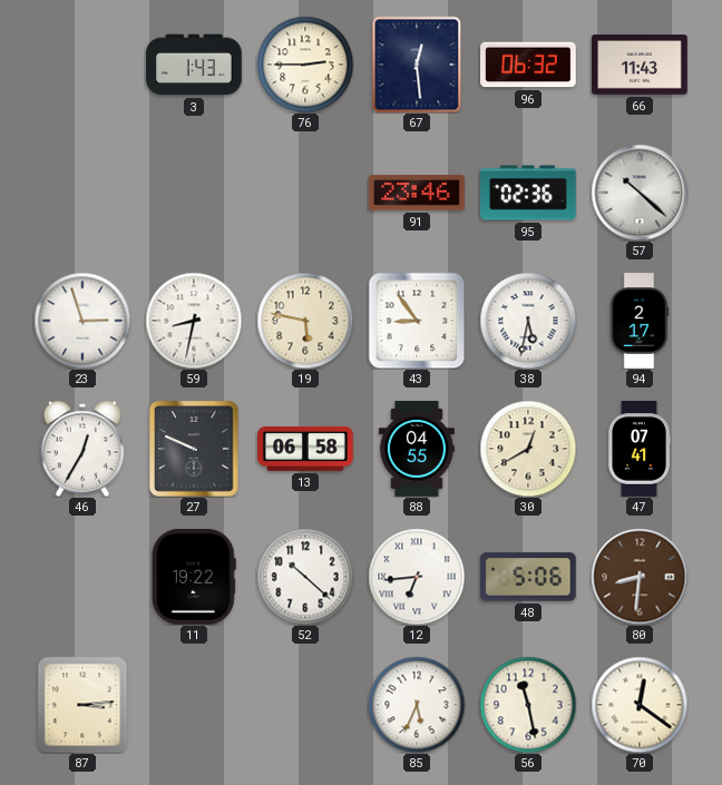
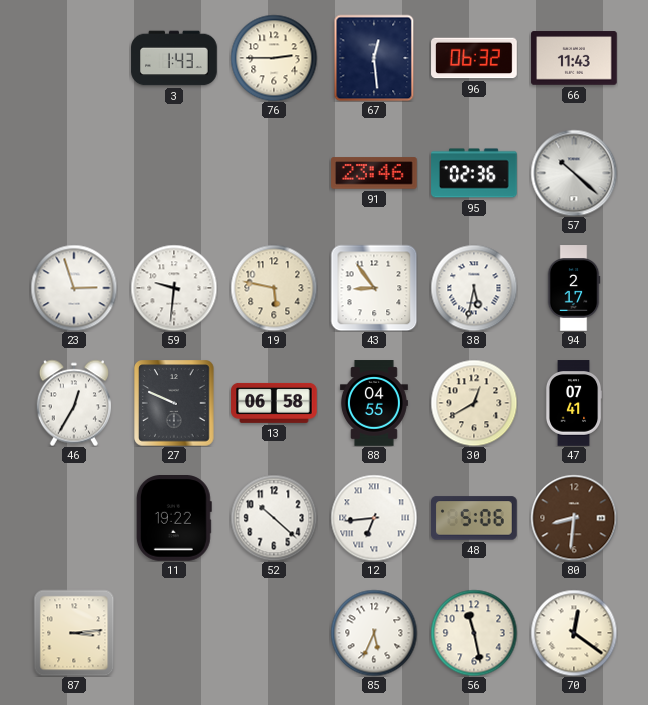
59: 8:32 -> 9:31 (174, 288)
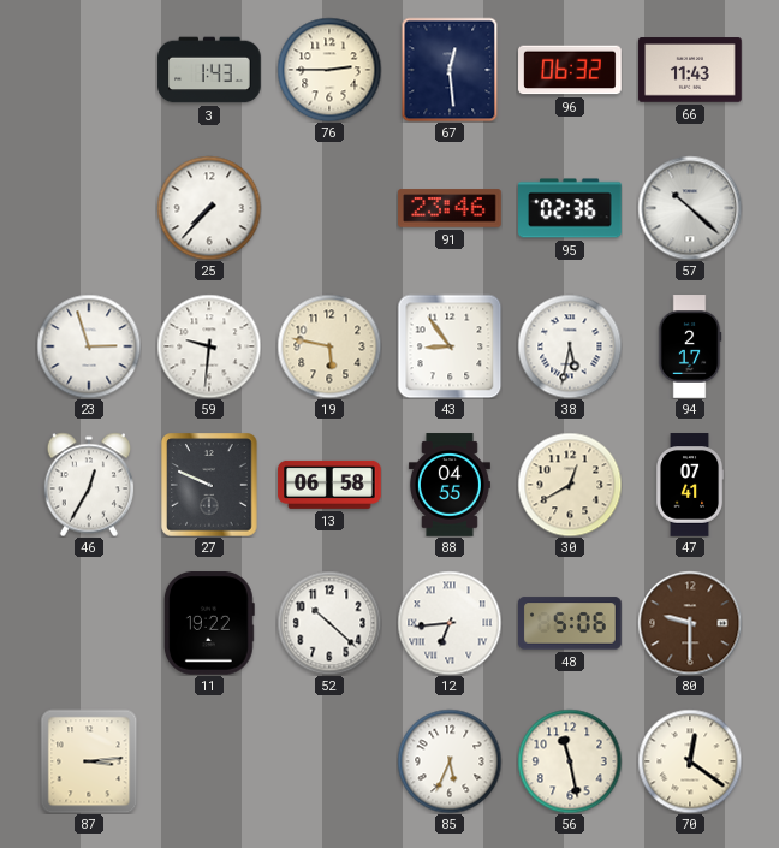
25: none -> 7:37 (209, 208)
80: 8:31 -> 9:30 (690, 623)
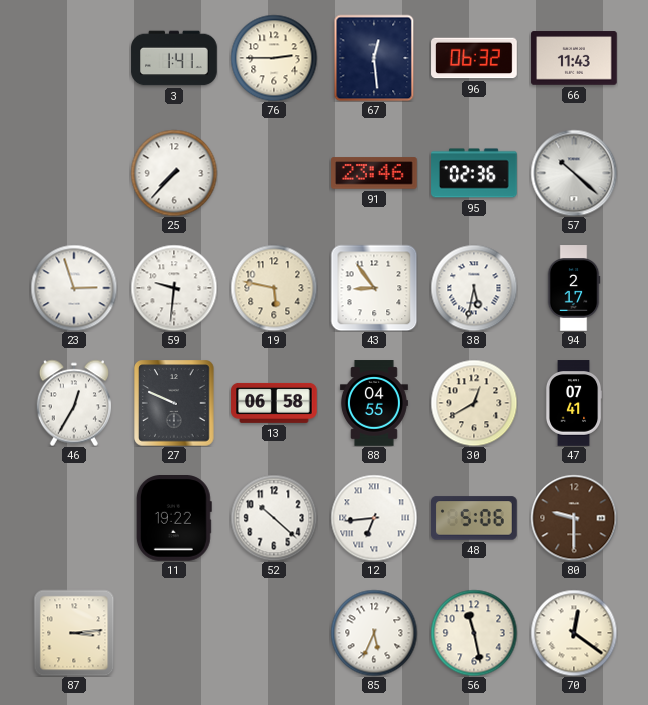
3: 1:43 -> 1:41 (174, 58)
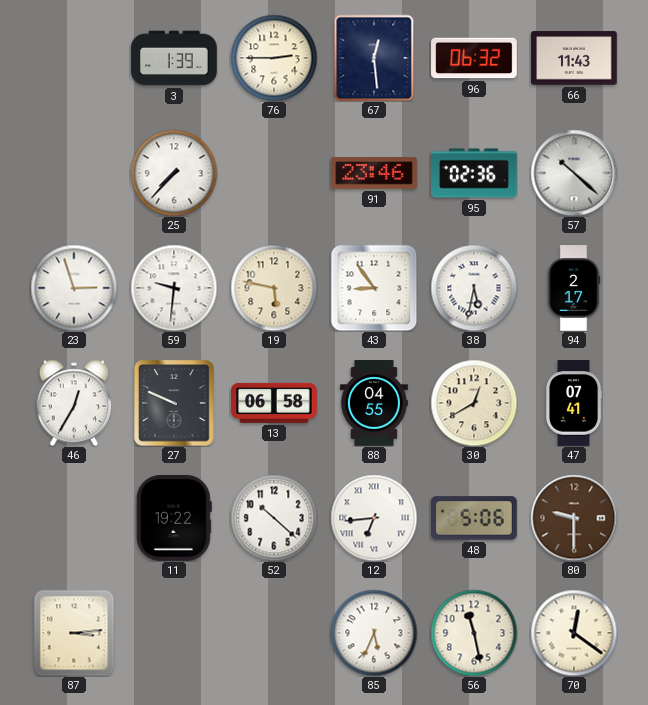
3: 1:41 -> 1:39 (174, 58)
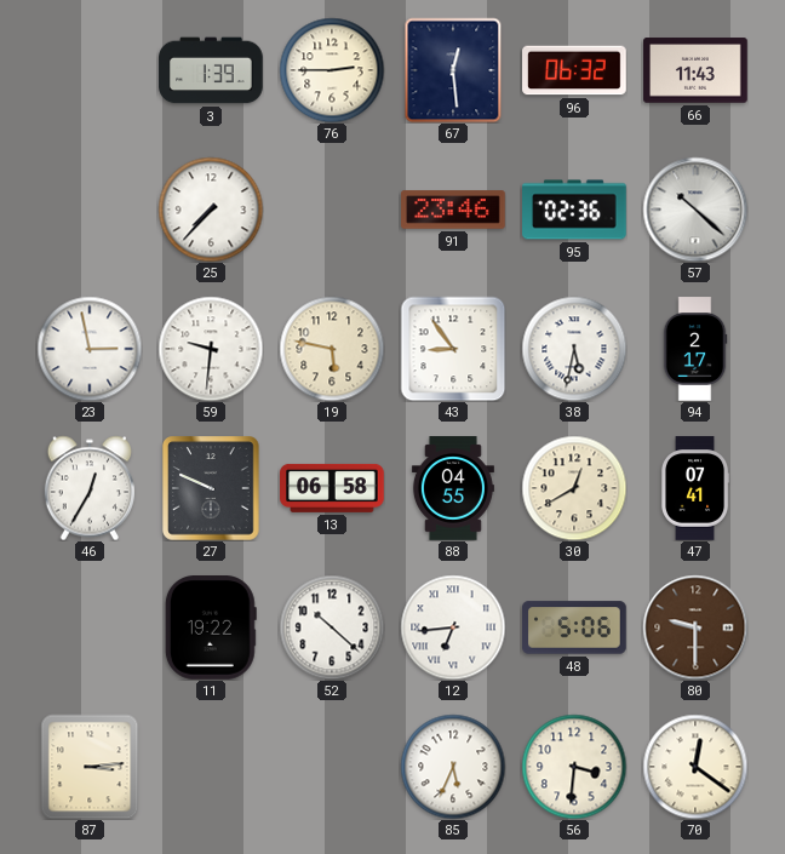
23: 2:57 -> 2:58 (90, 349)
56: 11:28 -> 3:31 (574, 767)
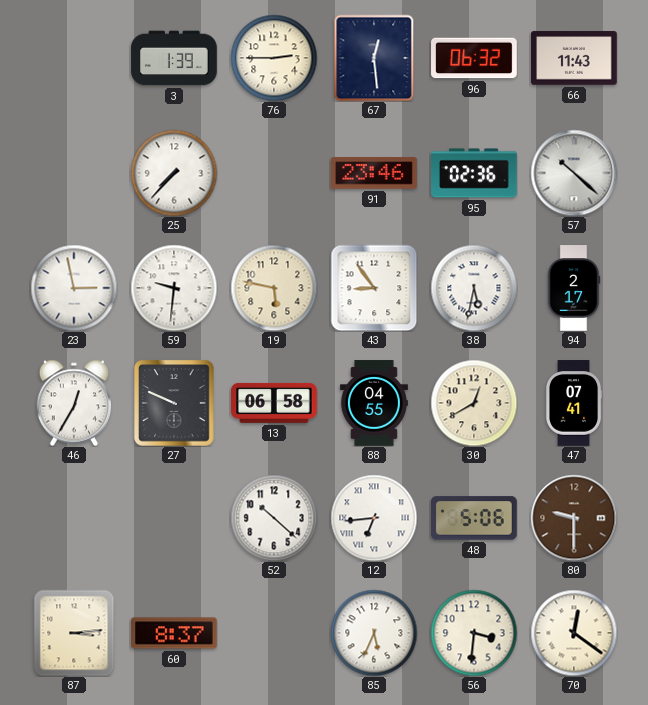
11: 19:22 -> none (211, 629)
60: none -> 8:37 (175, 633)
